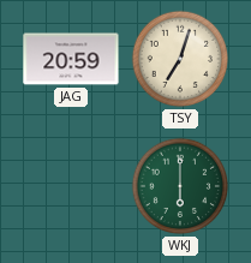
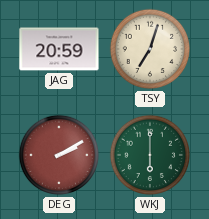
DEG: none -> 2:10 (59, 155)
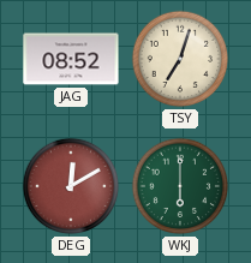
JAG: 20:59 -> 08:52 (71, 59)
DEG: 2:10 -> 12:10 (71, 186)
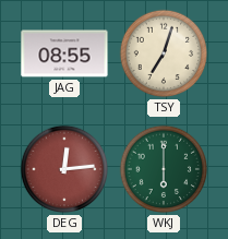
JAG: 08:52 -> 08:55 (64, 53)
DEG: 12:10 -> 12:14 (64, 169)
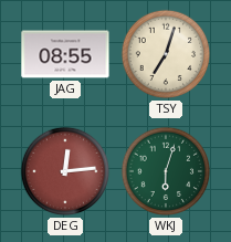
WKJ: 6:00 -> 6:03 (166, 171)
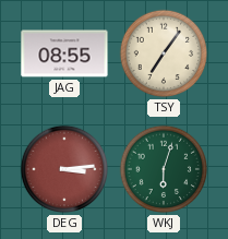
TSY: 7:03 -> 7:06 (164, 53)
DEG: 12:14 -> 3:14 (64, 169)
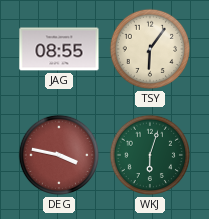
TSY: 7:06 -> 6:06 (150, 49)
DEG: 3:14 -> 3:47 (59, 155)
